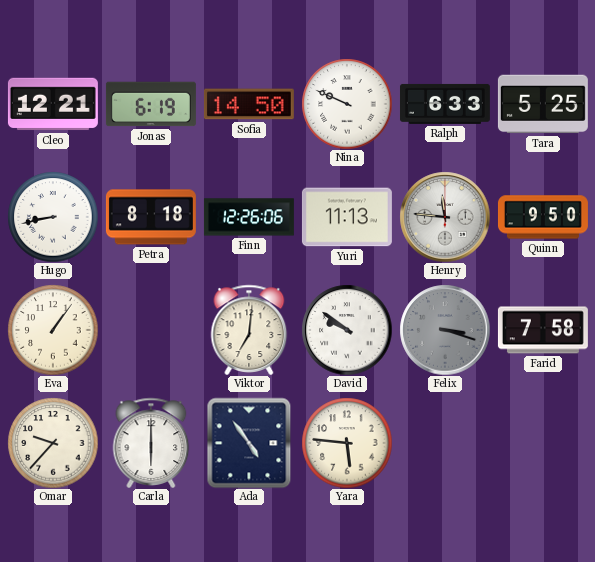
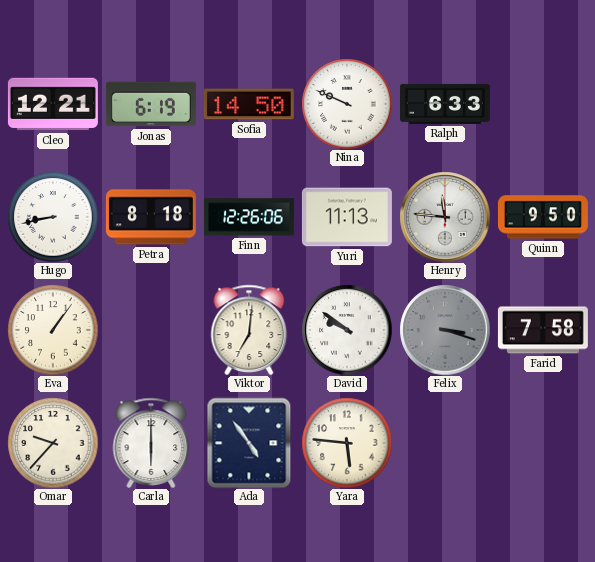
Tara: 5:25 -> none (543, 104)
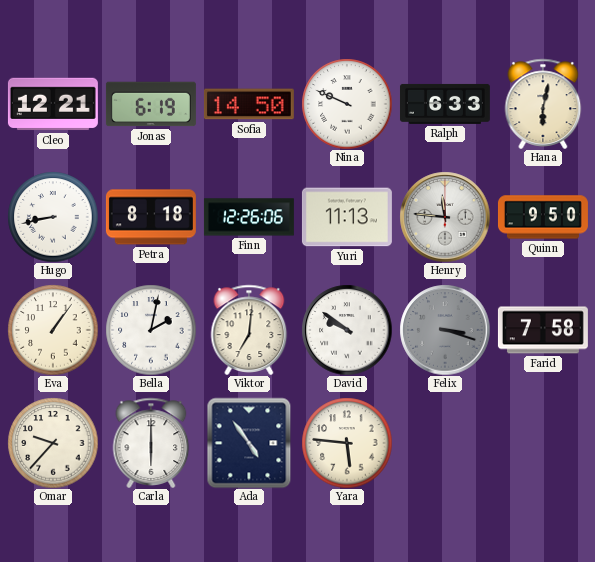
Hana: none -> 6:02 (543, 104)
Bella: none -> 2:02 (151, 330)
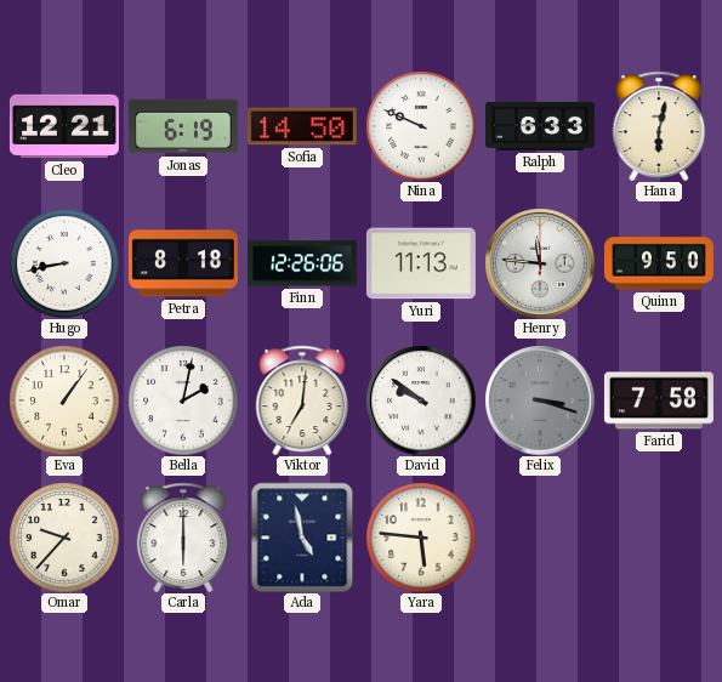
Ada: 4:54 -> 4:58 (302, 538)
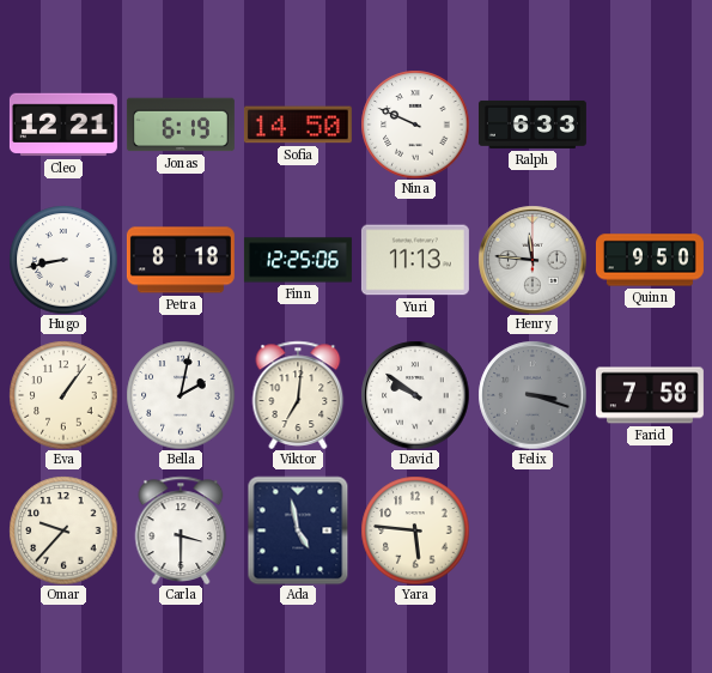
Hana: 6:02 -> none (659, 126)
Finn: 12:26 -> 12:25 (298, 260)
Carla: 6:00 -> 3:30 (181, 530)
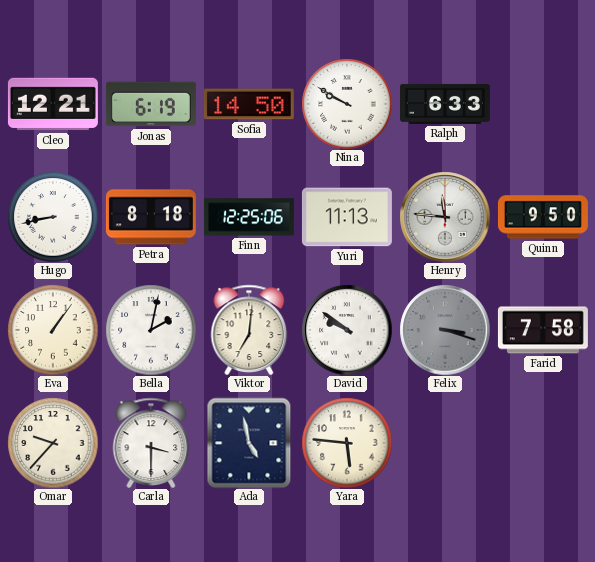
Nina: 9:49 -> 9:50 (347, 104)
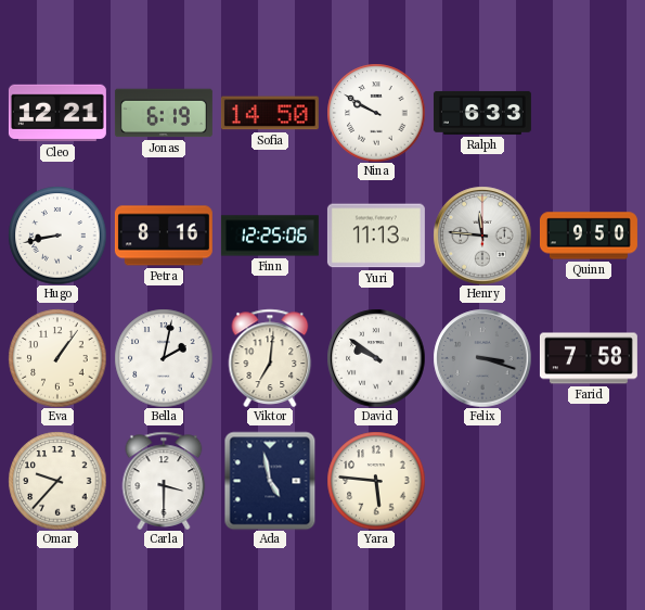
Petra: 8:18 -> 8:16 (164, 236)
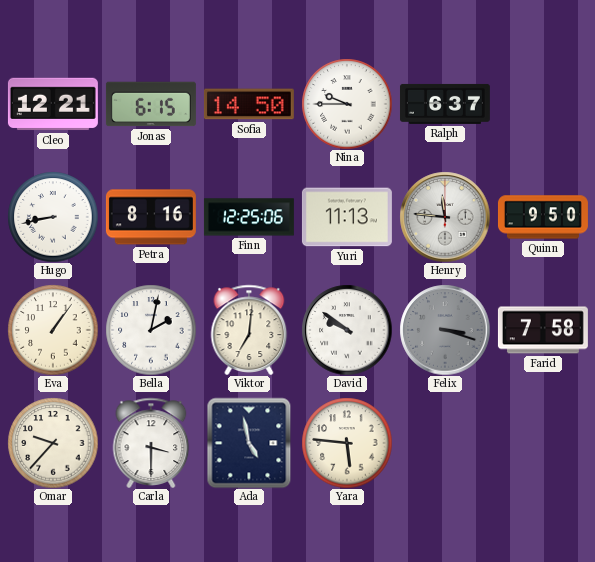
Jonas: 6:19 -> 6:15 (151, 104)
Nina: 9:50 -> 9:45 (347, 104)
Ralph: 6:33 -> 6:37 (445, 104)
